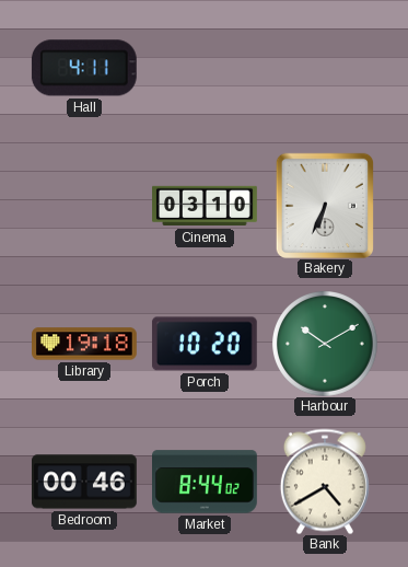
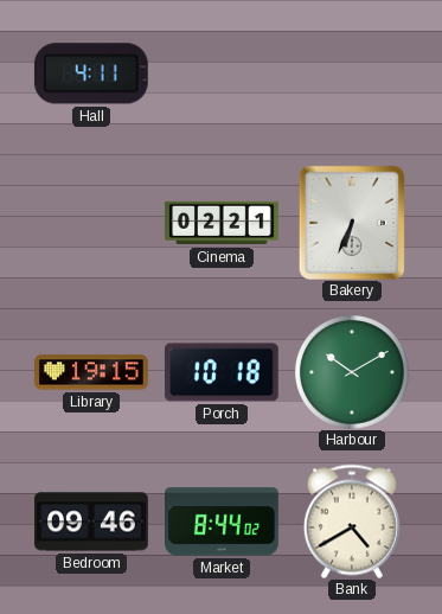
Cinema: 03:10 -> 02:21 (222, 223)
Library: 19:18 -> 19:15 (92, 372)
Porch: 10:20 -> 10:18 (222, 372)
Bedroom: 00:46 -> 09:46 (92, 522)
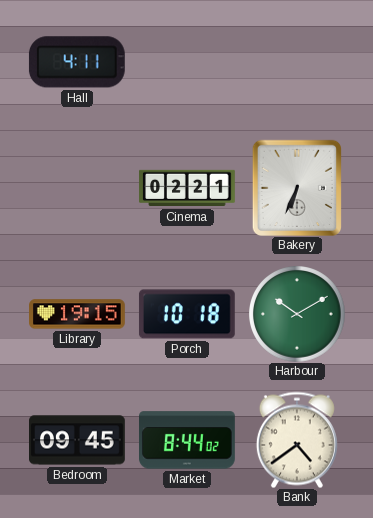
Bedroom: 09:46 -> 09:45 (78, 440)
Bank: 4:40 -> 4:39 (297, 440)
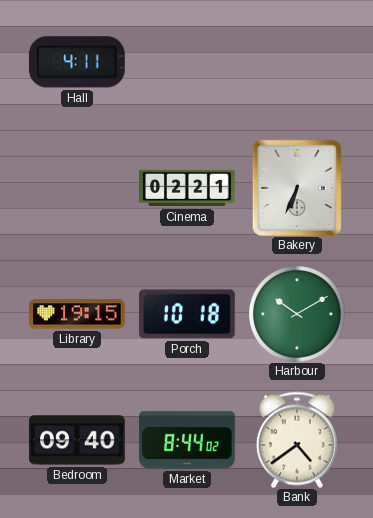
Bedroom: 09:45 -> 09:40 (78, 440)
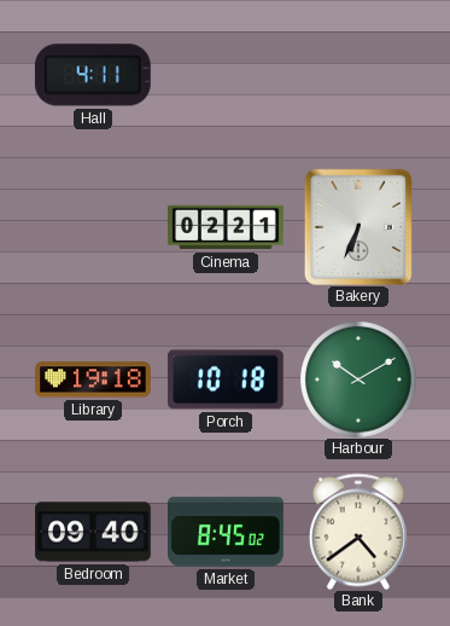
Library: 19:15 -> 19:18 (94, 379)
Market: 8:44 -> 8:45 (227, 532)
